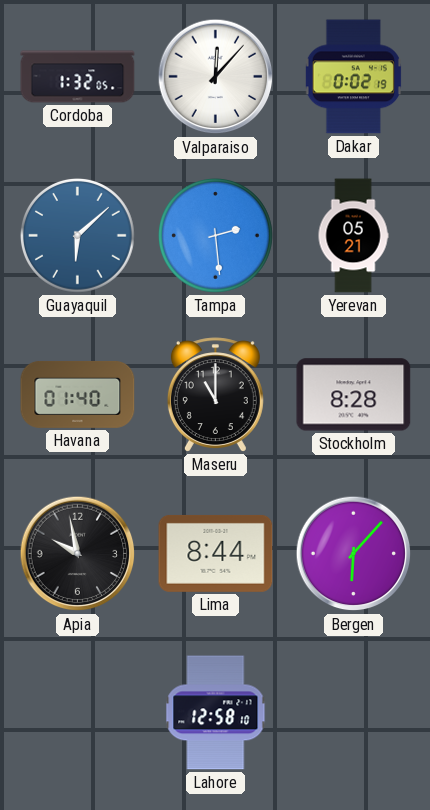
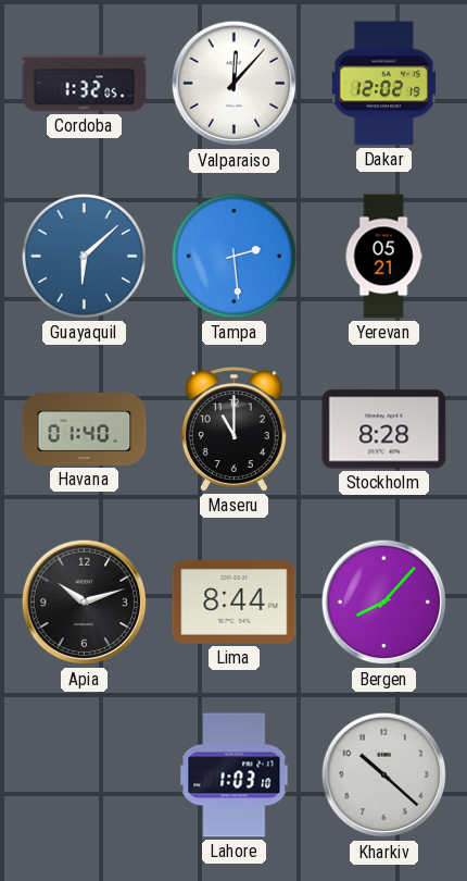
Dakar: 0:02 -> 12:02 (383, 84)
Apia: 9:58 -> 10:12 (85, 603)
Bergen: 6:07 -> 8:07 (384, 603)
Lahore: 12:58 -> 1:03 (235, 775)
Kharkiv: none -> 10:22 (384, 775)
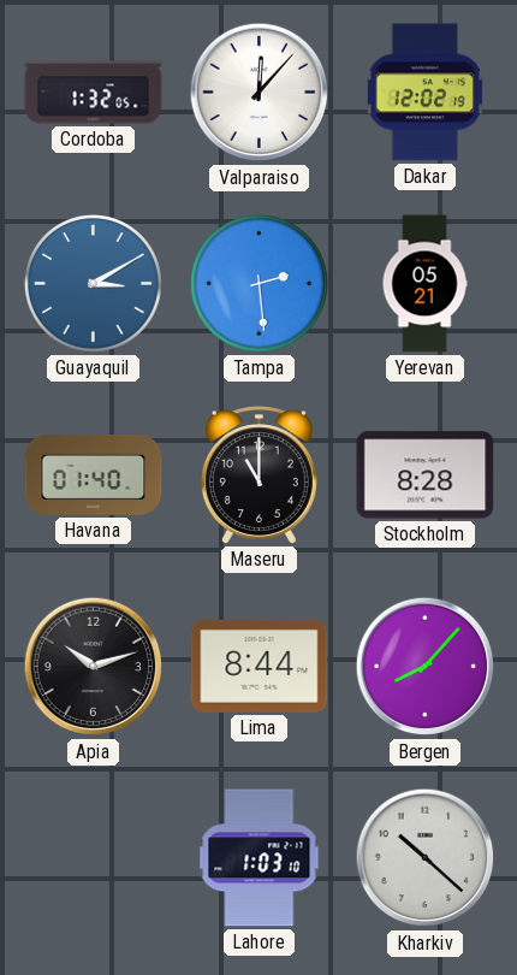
Guayaquil: 6:08 -> 3:10 (94, 284)
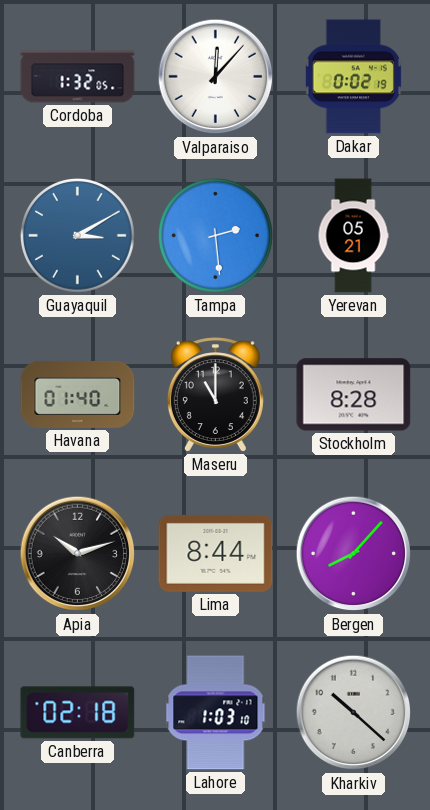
Dakar: 12:02 -> 0:02 (353, 77)
Canberra: none -> 02:18 (78, 713)
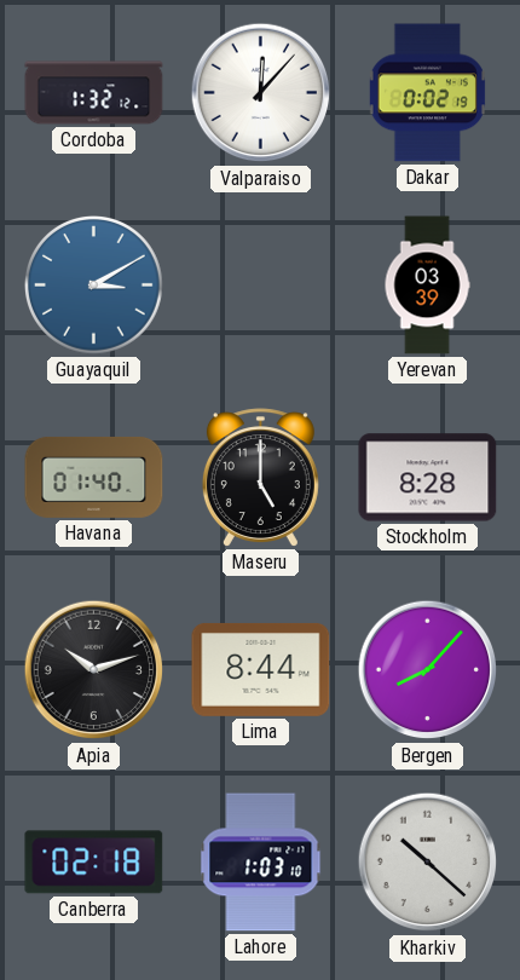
Cordoba: 1:32:05 -> 1:32:12 (94, 93)
Tampa: 2:29 -> none (216, 236)
Yerevan: 05:21 -> 03:39 (427, 286)
Maseru: 11:00 -> 5:00 (260, 478)
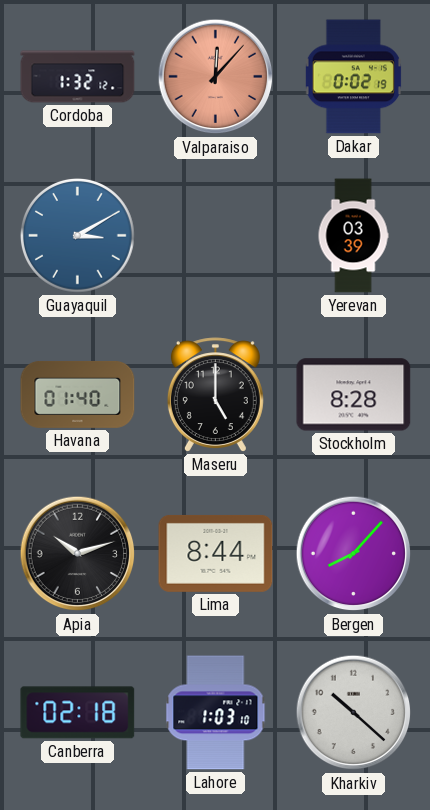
Valparaiso dial: white -> salmon (216, 77)
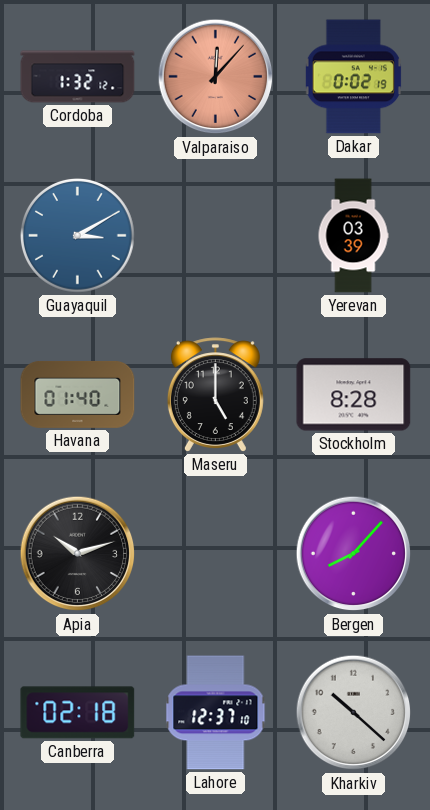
Lima: 8:44 -> none (216, 553)
Lahore: 1:03 -> 12:37 (216, 713)
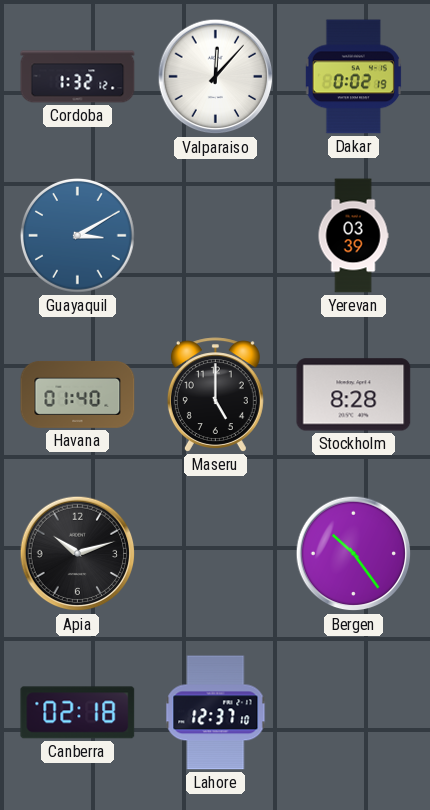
Valparaiso dial: salmon -> white (216, 77)
Bergen: 8:07 -> 10:24 (354, 554)
Kharkiv: 10:22 -> none (354, 713)
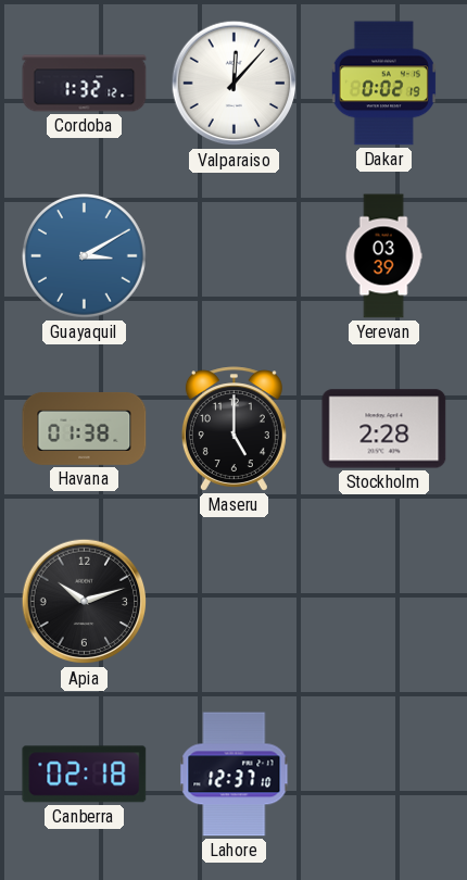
Havana: 01:40 -> 01:38 (85, 428)
Stockholm: 8:28 -> 2:28 (384, 429)
Bergen: 10:24 -> none (354, 554)
